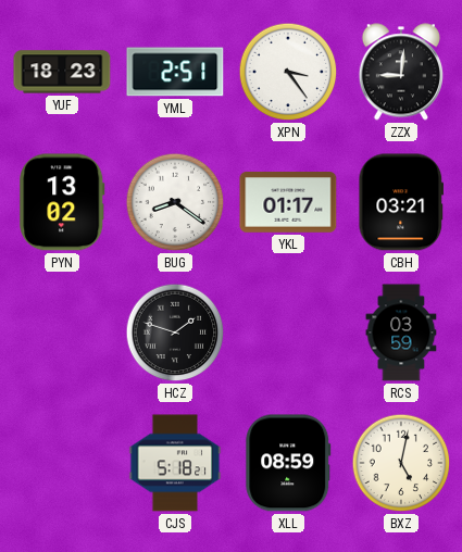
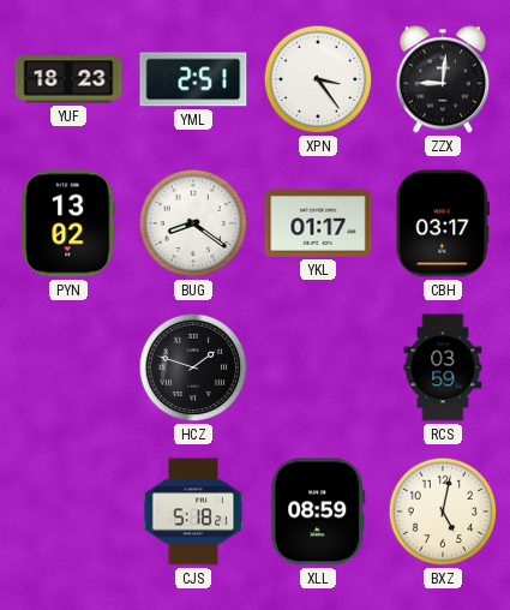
CBH: 03:21 -> 03:17 (443, 223)
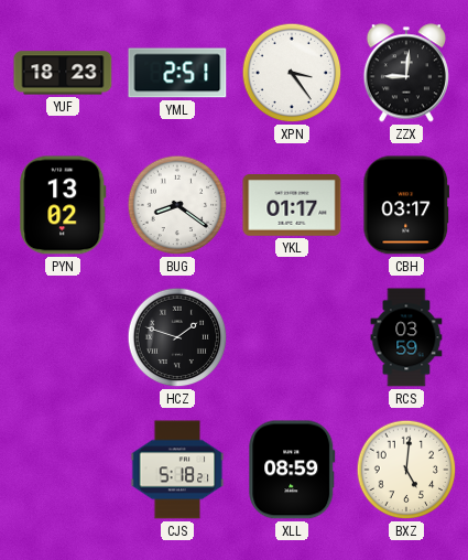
BXZ: 5:02 -> 5:01 (406, 470)
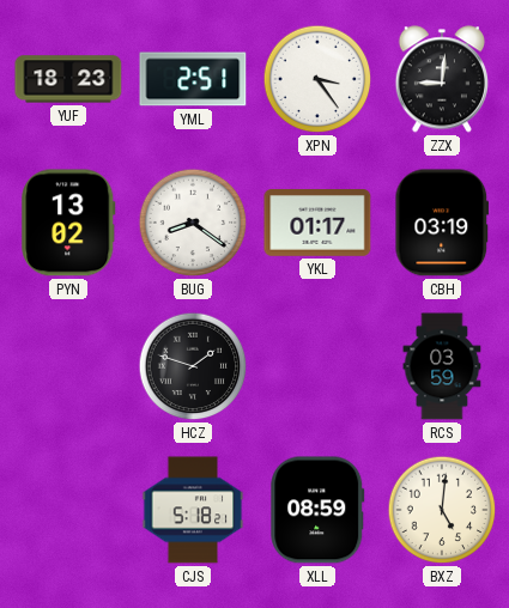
CBH: 03:17 -> 03:19 (442, 223)
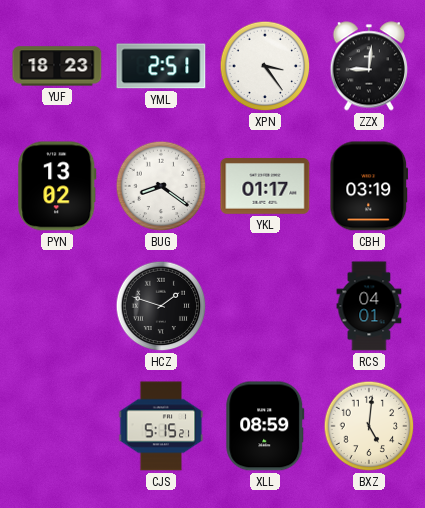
RCS: 03:59 -> 04:01 (369, 306)
CJS: 5:18 -> 5:15 (161, 426)
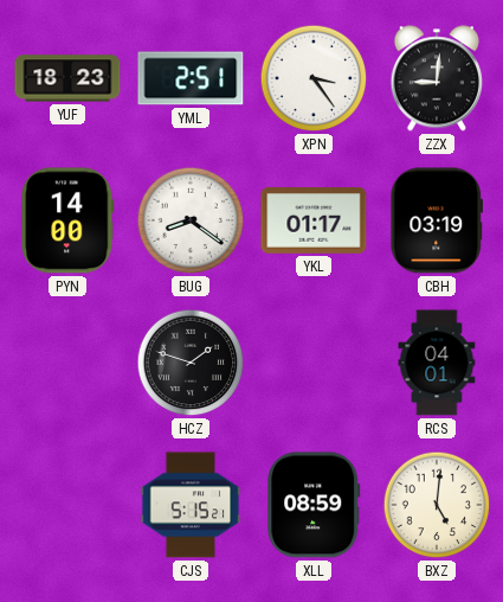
PYN: 13:02 -> 14:00 (67, 220)
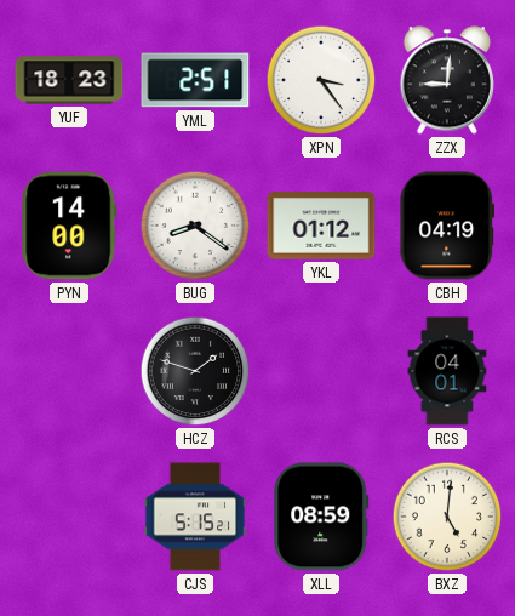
YKL: 01:17 -> 01:12 (321, 226)
CBH: 03:19 -> 04:19 (447, 226)
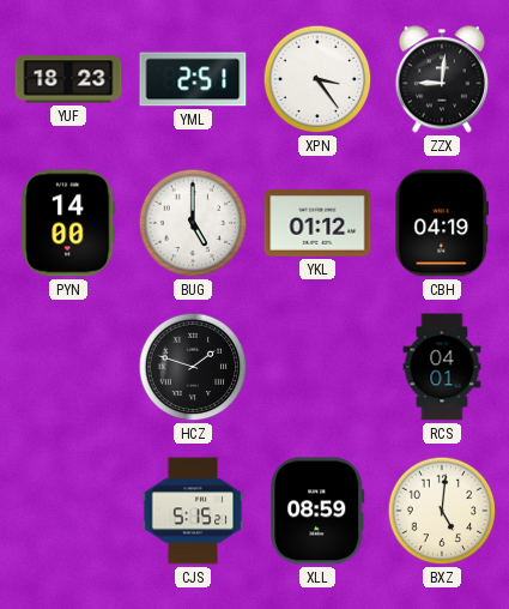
BUG: 8:21 -> 5:00 (193, 223)
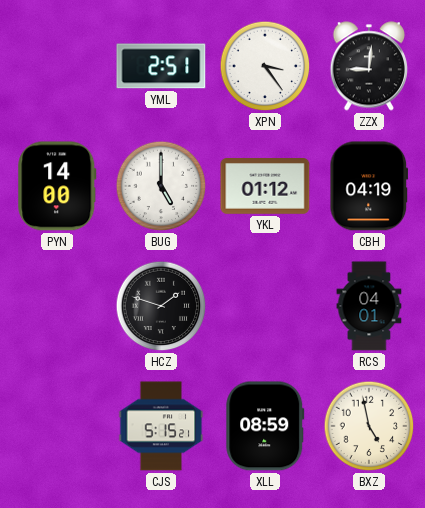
YUF: 18:23 -> none (68, 79)
BXZ: 5:01 -> 4:58 (369, 426)
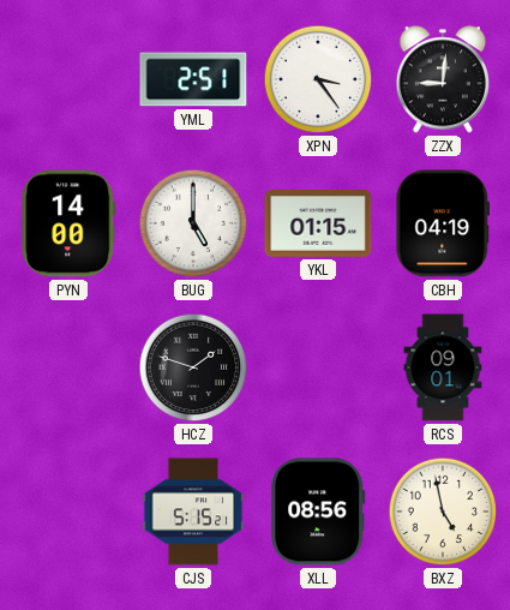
YKL: 01:12 -> 01:15 (318, 223)
RCS: 04:01 -> 09:01 (443, 367)
XLL: 08:59 -> 08:56 (318, 512)
